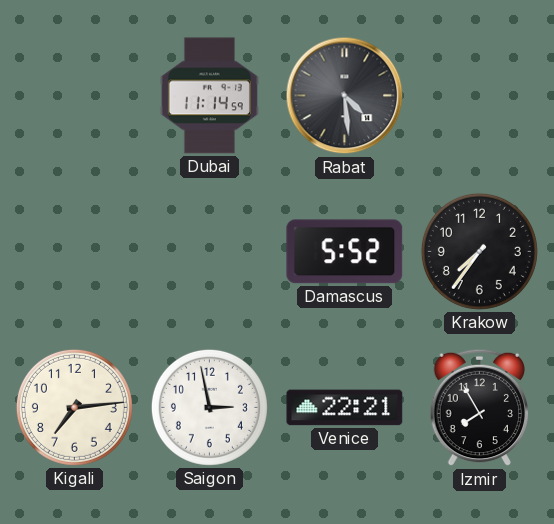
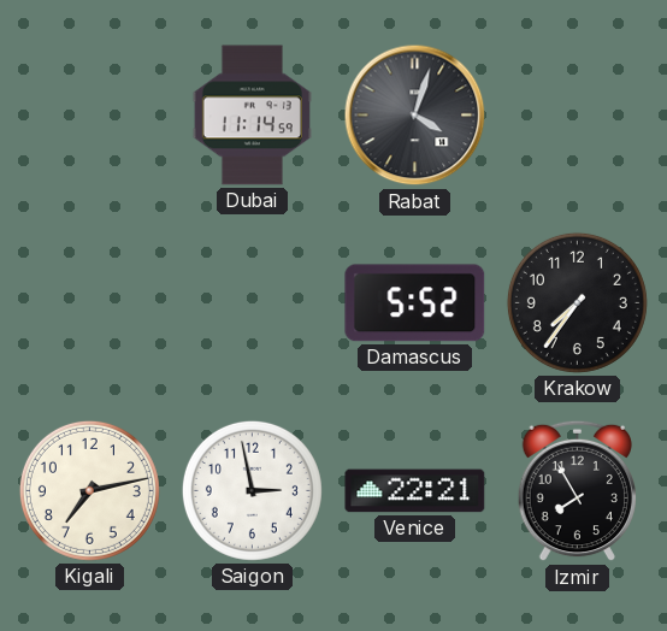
Rabat: 4:29 -> 4:03 (415, 116)
Kigali: 7:14 -> 7:13 (89, 490)
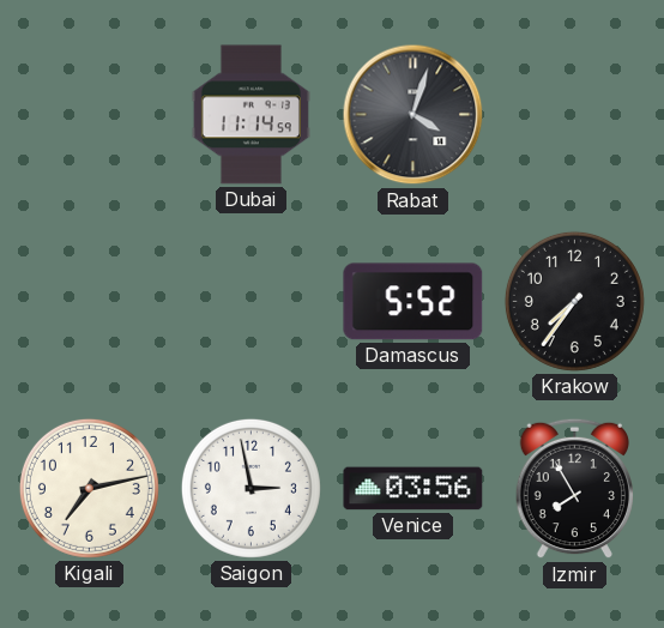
Venice: 22:21 -> 03:56 (414, 489)
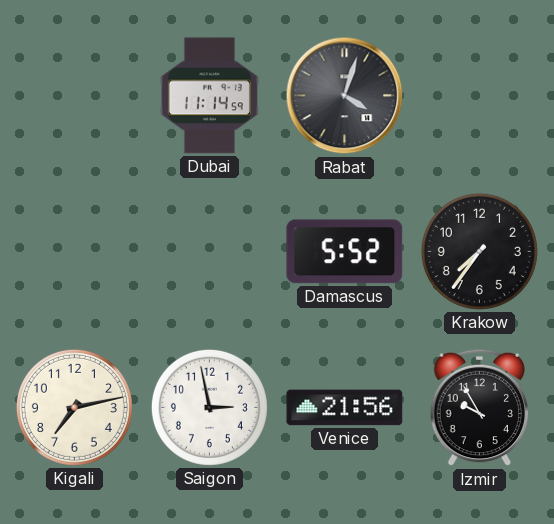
Venice: 03:56 -> 21:56 (345, 408)
Izmir: 7:55 -> 9:55 (479, 408)
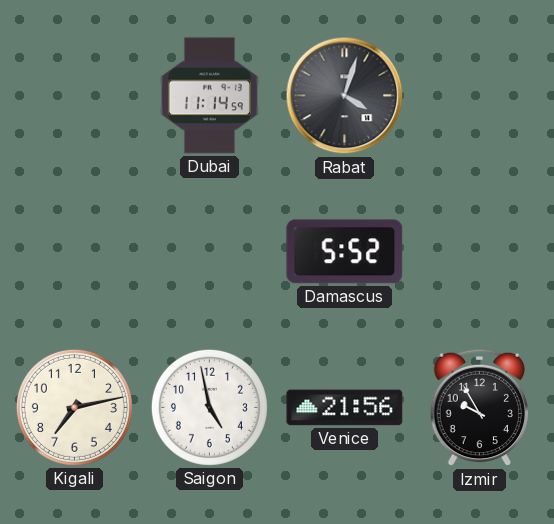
Krakow: 7:36 -> none (479, 251)
Saigon: 2:58 -> 4:58 (209, 407)
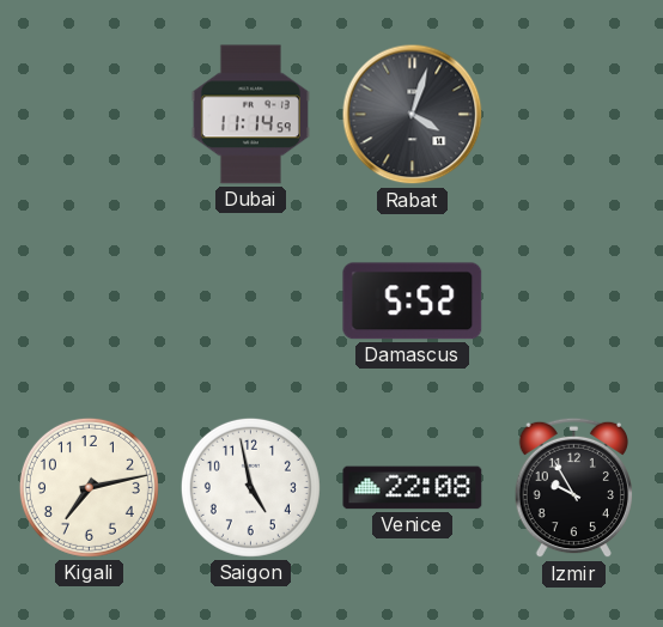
Venice: 21:56 -> 22:08 (413, 488)
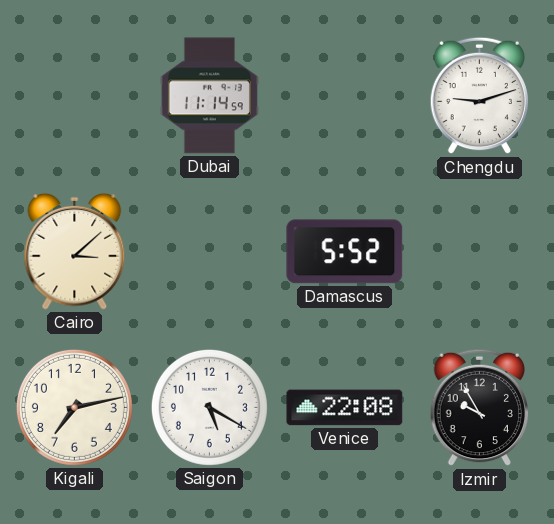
Rabat: 4:03 -> none (413, 115)
Chengdu: none -> 9:12 (479, 96)
Cairo: none -> 3:08 (75, 251)
Saigon: 4:58 -> 5:20 (209, 407)
